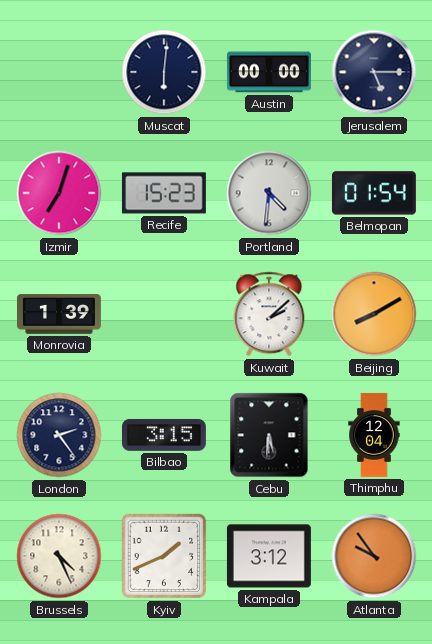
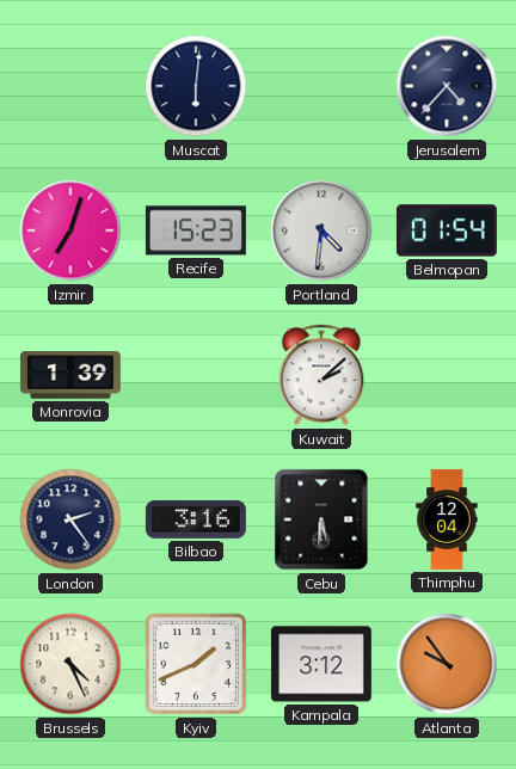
Austin: 00:00 -> none (269, 72)
Jerusalem: 5:15 -> 4:37 (447, 86)
Beijing: 8:10 -> none (374, 314)
Bilbao: 3:15 -> 3:16 (196, 519)
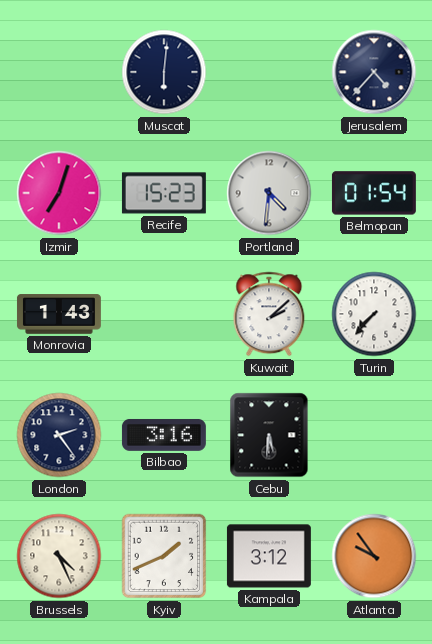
Monrovia: 1:39 -> 1:43 (59, 314)
Turin: none -> 7:37 (374, 314)
Thimphu: 12:04 -> none (447, 519)
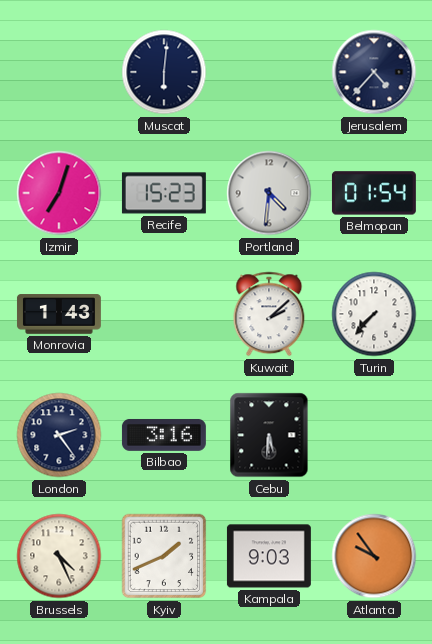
Kampala: 3:12 -> 9:03 (269, 556)
